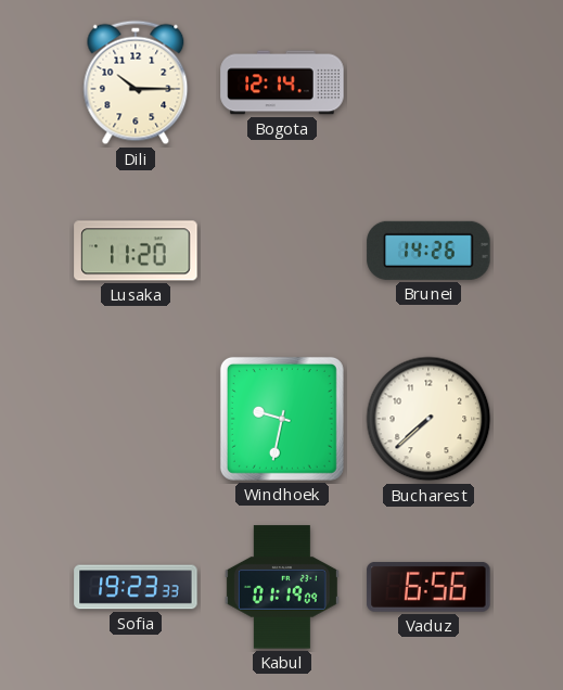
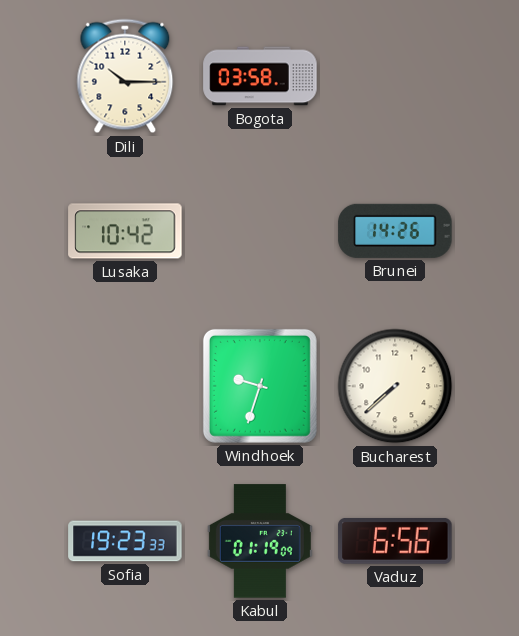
Bogota: 12:14 -> 03:58 (260, 76)
Lusaka: 11:20 -> 10:42 (125, 231)
Windhoek: 9:32 -> 9:33 (260, 386)
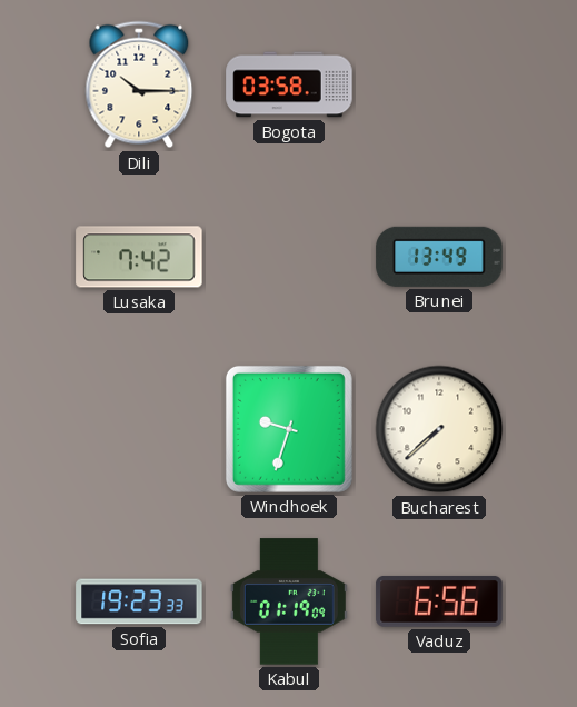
Lusaka: 10:42 -> 7:42 (139, 257)
Brunei: 14:26 -> 13:49 (439, 257)
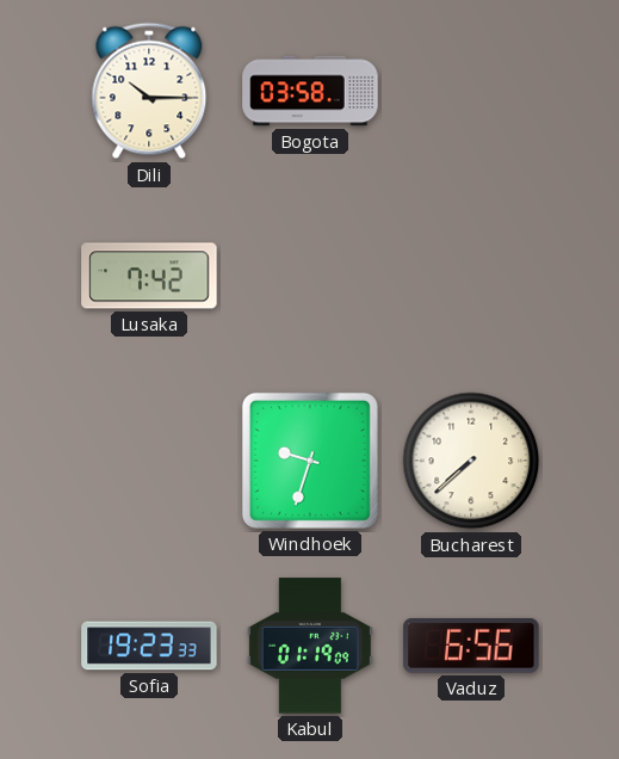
Brunei: 13:49 -> none (439, 257)
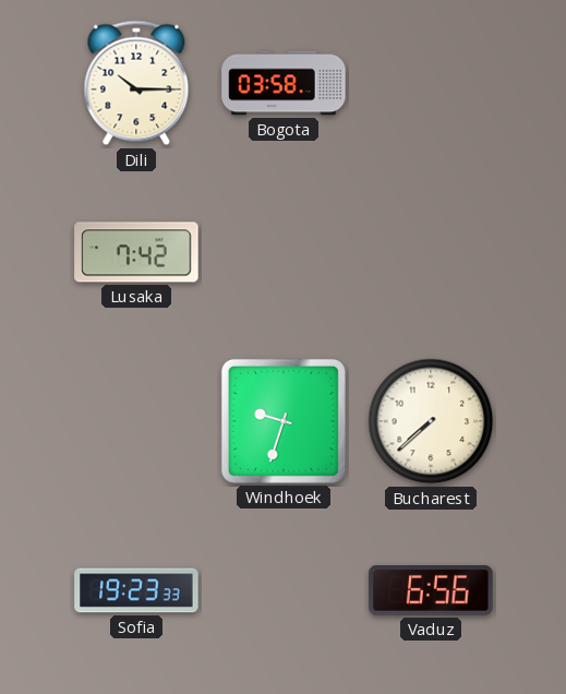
Kabul: 01:19 -> none (310, 646)
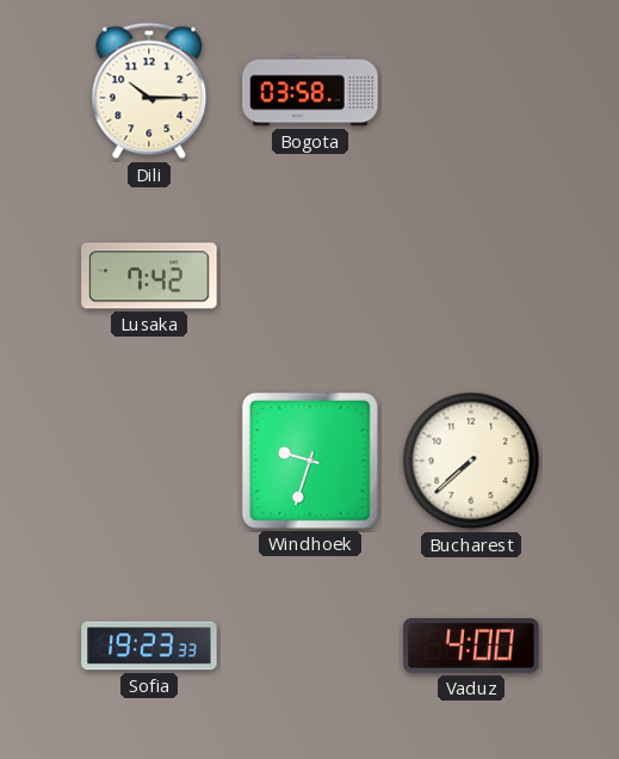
Vaduz: 6:56 -> 4:00 (471, 646)
